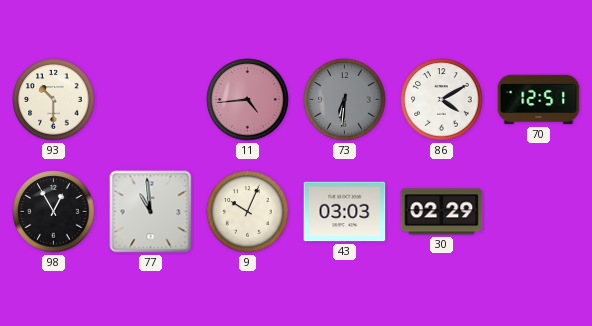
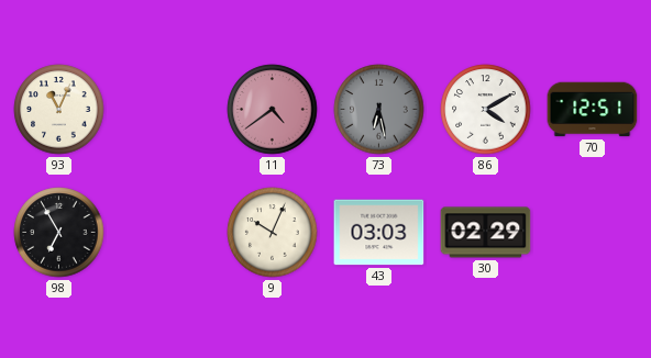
93: 10:30 -> 11:04 (59, 110)
11: 4:44 -> 4:39 (273, 110)
73: 6:31 -> 6:28 (379, 110)
98: 12:55 -> 6:55 (59, 233)
77: 10:59 -> none (151, 212)
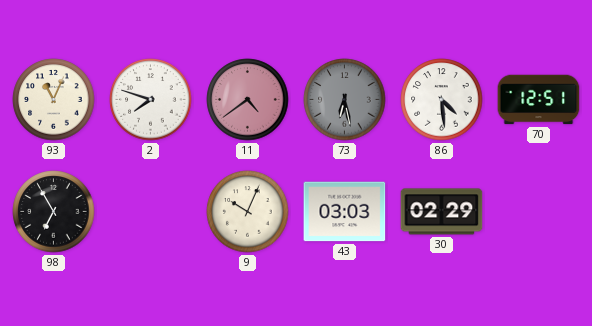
2: none -> 7:48 (151, 100)
86: 4:10 -> 4:29 (442, 100)
